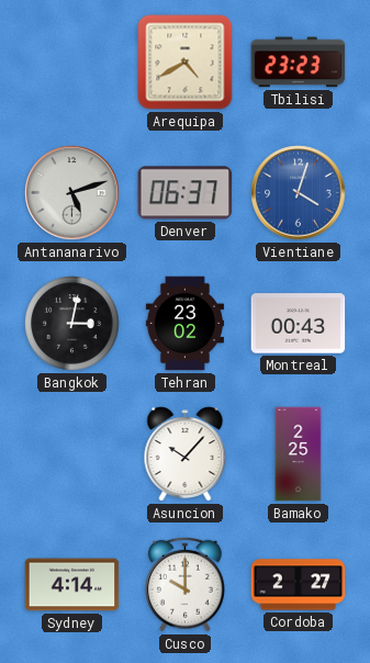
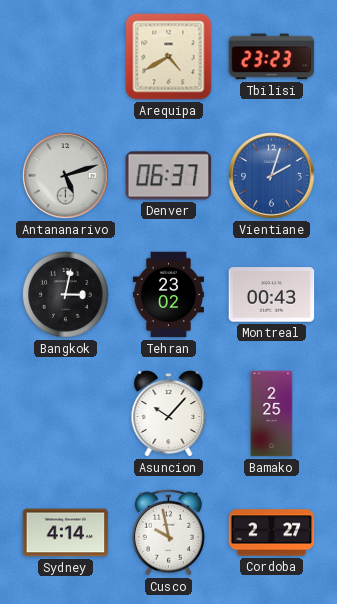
Vientiane: 4:03 -> 2:03 (272, 176)
Cusco: 10:00 -> 9:58 (168, 532)
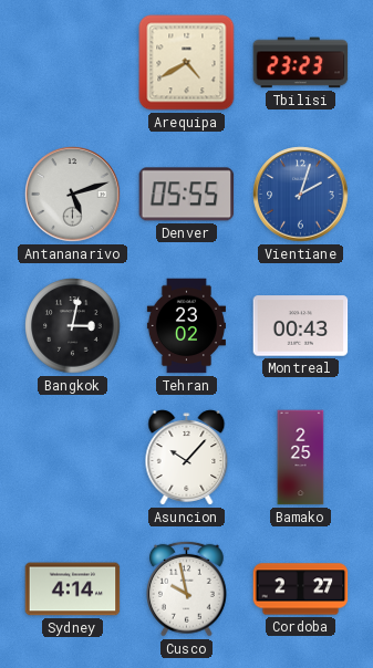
Denver: 06:37 -> 05:55 (187, 195)
